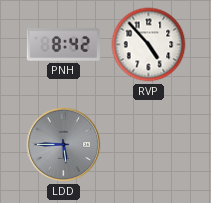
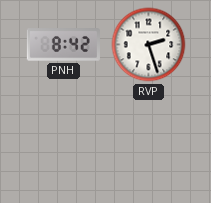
RVP: 4:53 -> 2:27 (149, 45)
LDD: 5:45 -> none (64, 145)
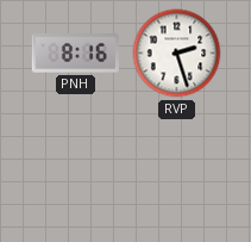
PNH: 8:42 -> 8:16 (75, 54)
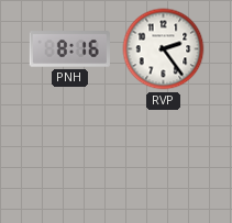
RVP: 2:27 -> 2:24 (164, 49)
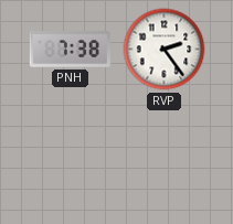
PNH: 8:16 -> 7:38 (70, 50)
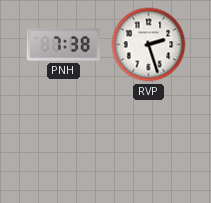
RVP: 2:24 -> 2:27 (149, 45)
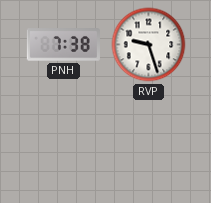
RVP: 2:27 -> 9:27 (149, 45)
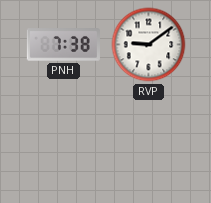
RVP: 9:27 -> 9:09 (149, 45)
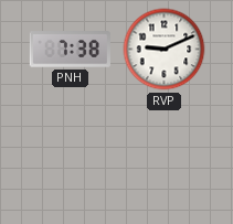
RVP: 9:09 -> 9:11 (165, 50)
